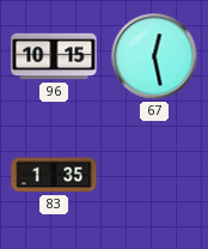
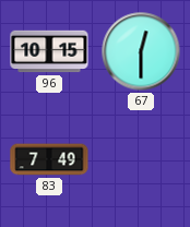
67: 12:28 -> 12:30 (141, 51)
83: 1:35 -> 7:49 (49, 159)
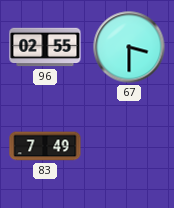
96: 10:15 -> 02:55 (45, 47)
67: 12:30 -> 3:30 (129, 47)
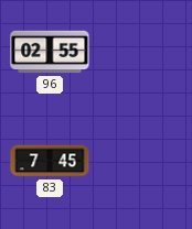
67: 3:30 -> none (129, 47)
83: 7:49 -> 7:45 (50, 161)
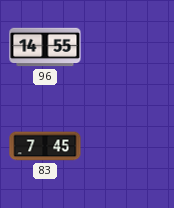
96: 02:55 -> 14:55 (45, 47)
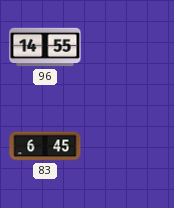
83: 7:45 -> 6:45 (45, 146)
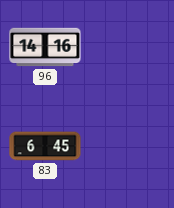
96: 14:55 -> 14:16 (45, 47)
